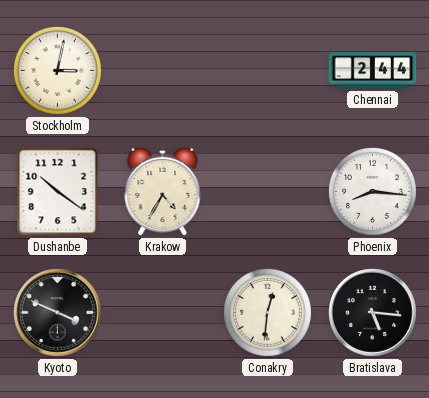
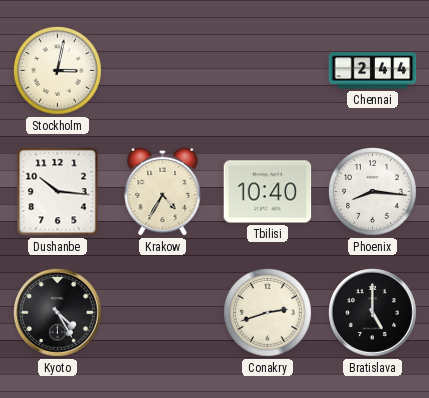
Dushanbe: 10:21 -> 10:16 (58, 192)
Tbilisi: none -> 10:40 (268, 192)
Kyoto: 3:49 -> 4:25 (58, 313)
Conakry: 12:31 -> 2:42 (268, 313)
Bratislava: 5:16 -> 5:00 (373, 313)
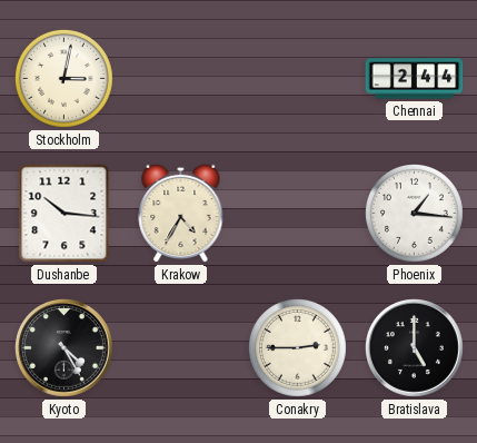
Tbilisi: 10:40 -> none (268, 192)
Phoenix: 8:16 -> 1:16 (415, 214)
Conakry: 2:42 -> 2:45 (298, 348)
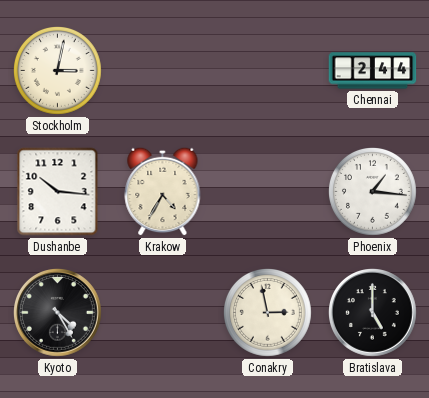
Conakry: 2:45 -> 2:58 (268, 313)
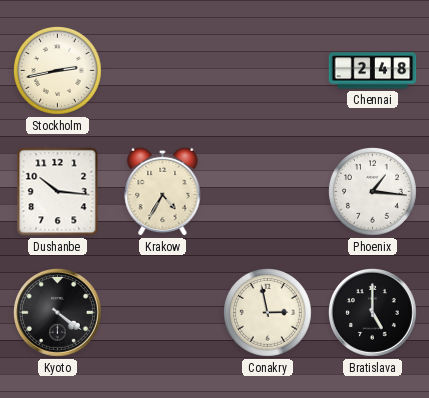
Stockholm: 3:02 -> 2:43 (58, 71)
Chennai: 2:44 -> 2:48 (373, 71)
Kyoto: 4:25 -> 4:21 (58, 313)
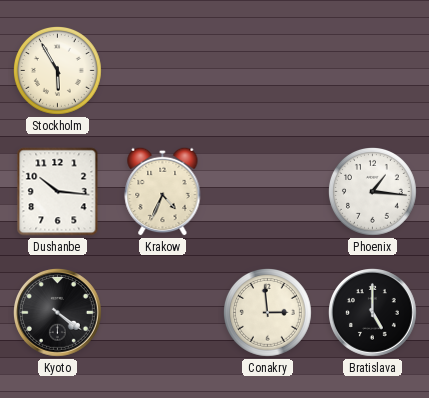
Stockholm: 2:43 -> 5:55 (58, 71)
Chennai: 2:48 -> none (373, 71)
Krakow: 4:35 -> 4:34 (163, 191)
Conakry: 2:58 -> 2:59 (268, 313)
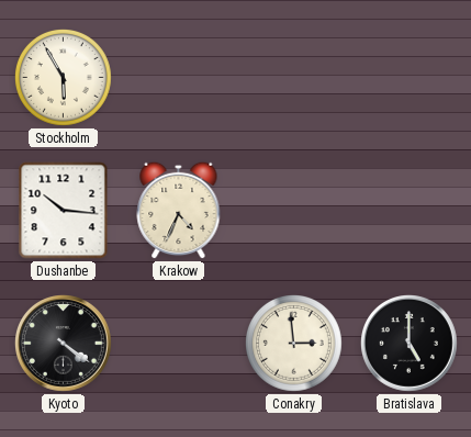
Phoenix: 1:16 -> none (373, 192)
